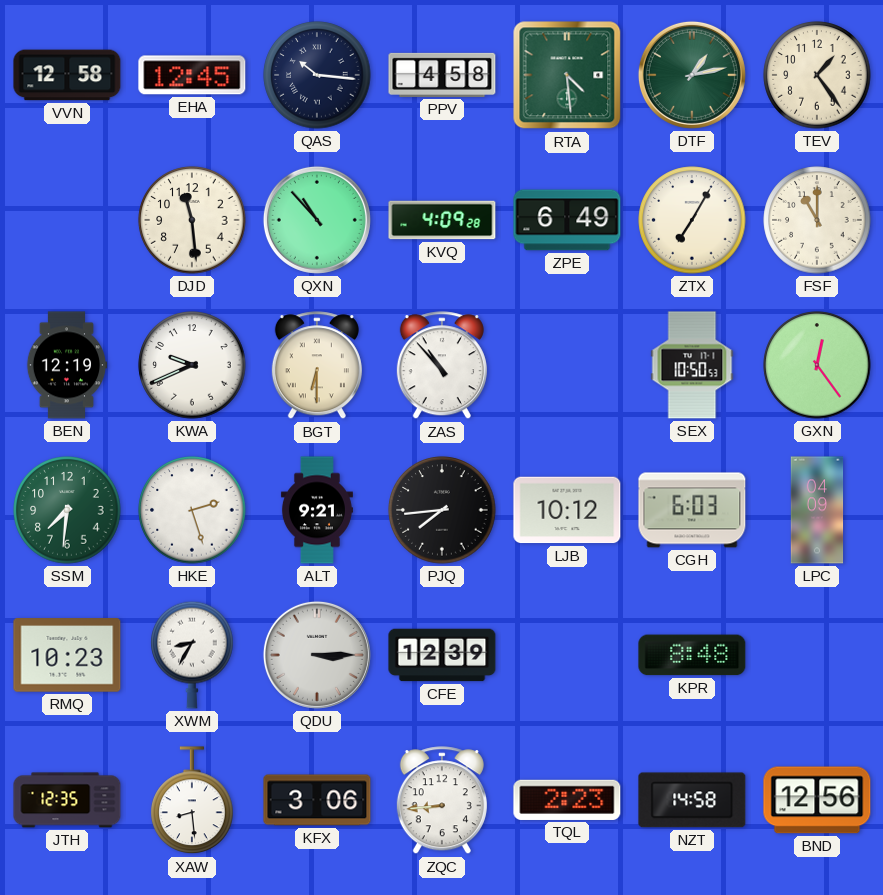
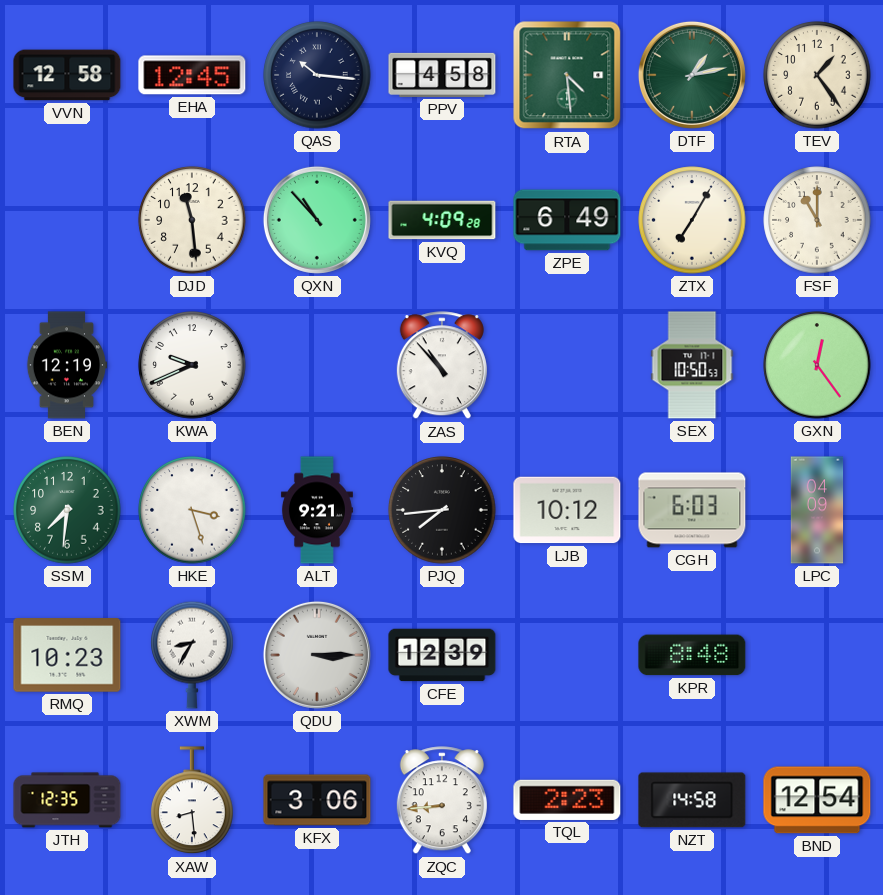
BGT: 6:30 -> none (317, 366)
HKE: 2:27 -> 3:27 (192, 510)
BND: 12:56 -> 12:54 (817, 800)
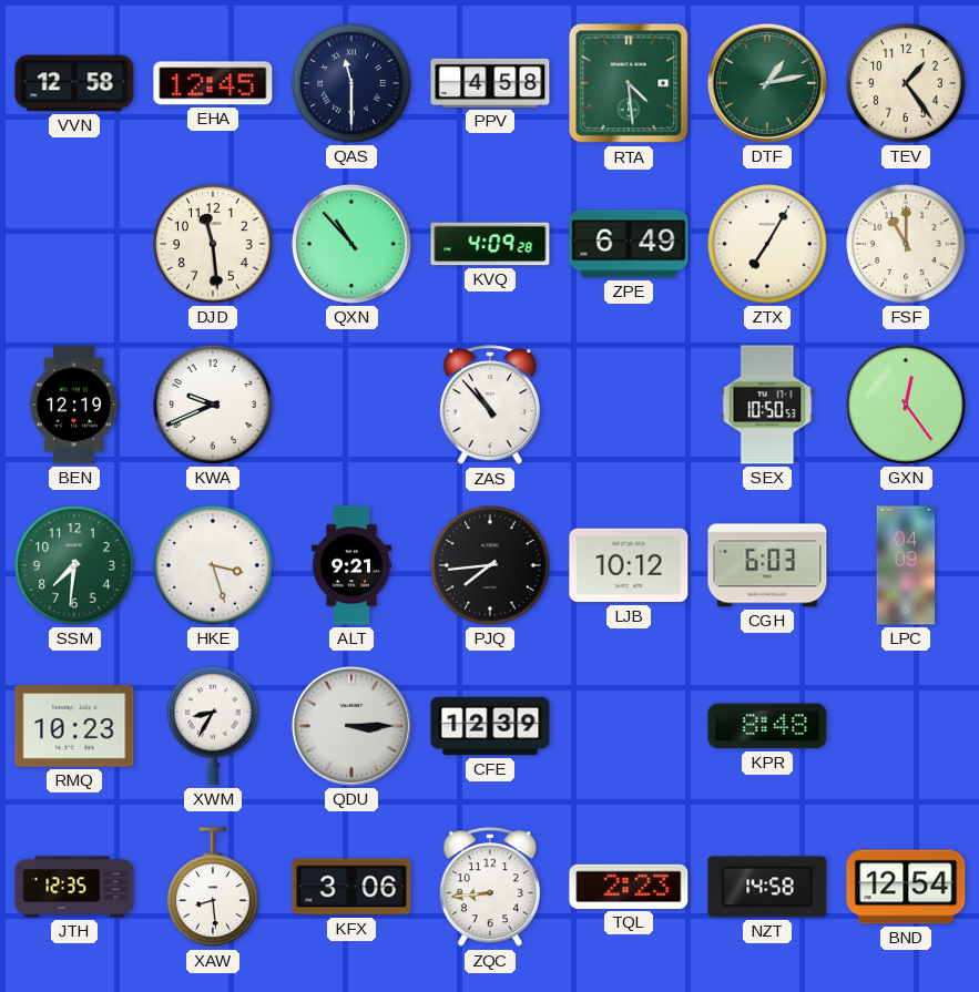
QAS: 10:16 -> 11:30 (351, 83)
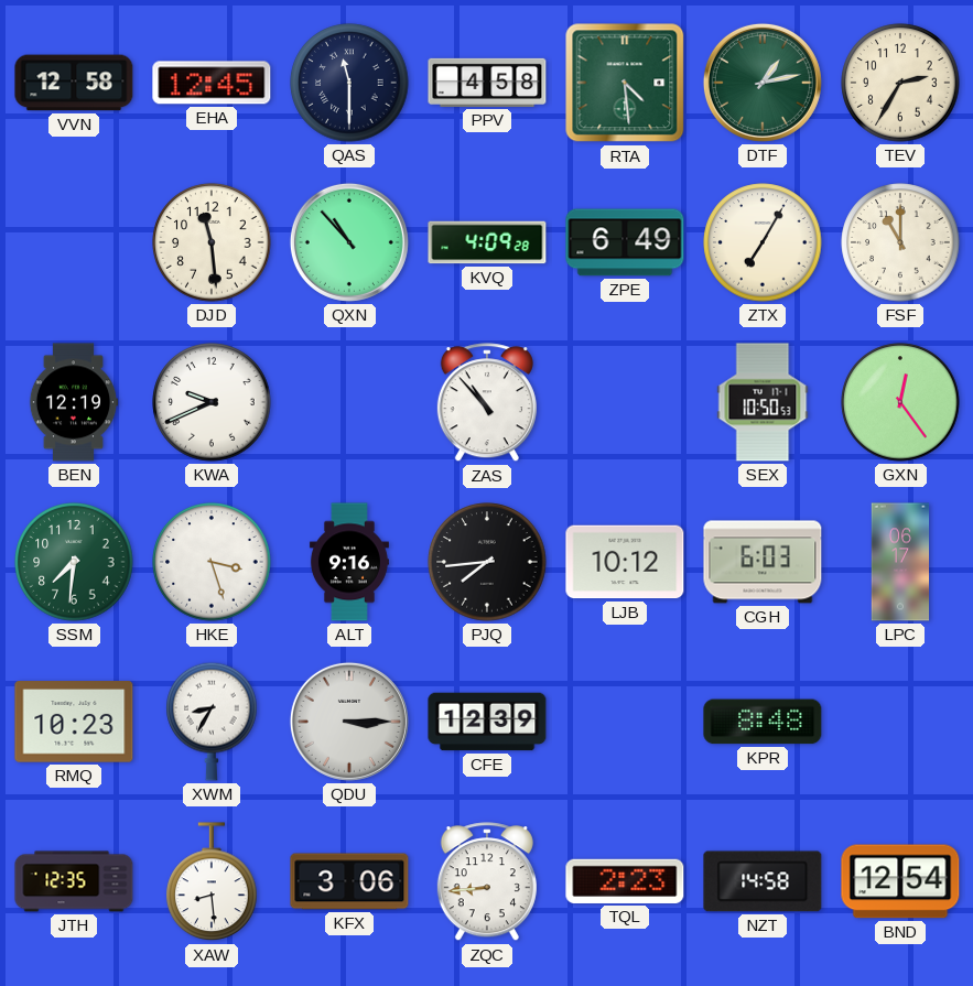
TEV: 1:24 -> 2:35 (900, 83)
ALT: 9:21 -> 9:16 (349, 562)
LPC: 04:09 -> 06:17 (900, 562)
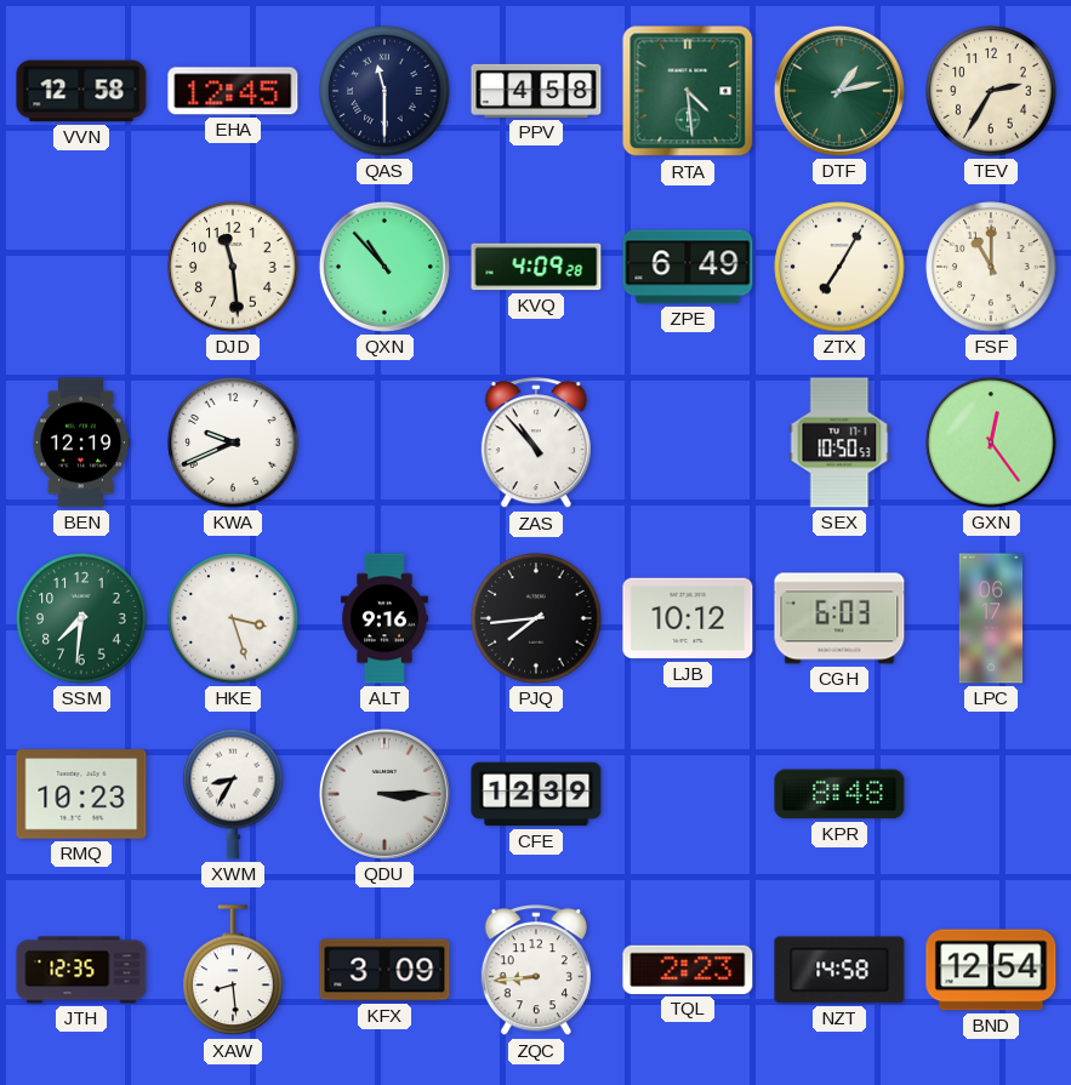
KFX: 3:06 -> 3:09 (384, 970)
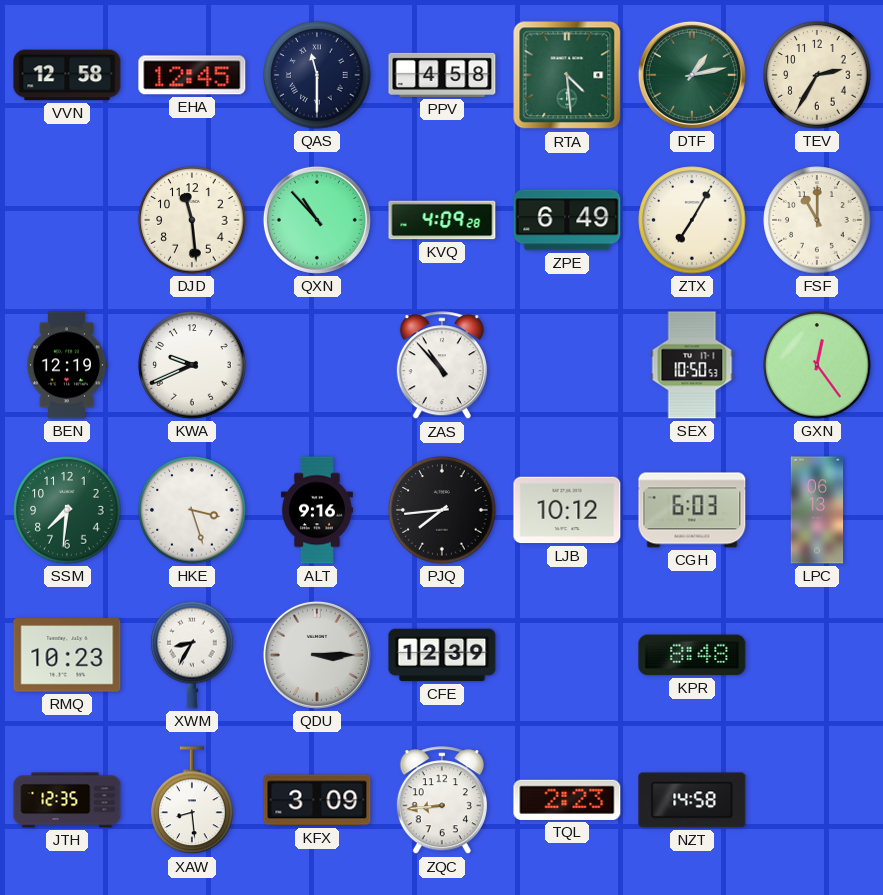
LPC: 06:17 -> 06:13 (817, 510)
BND: 12:54 -> none (991, 970)
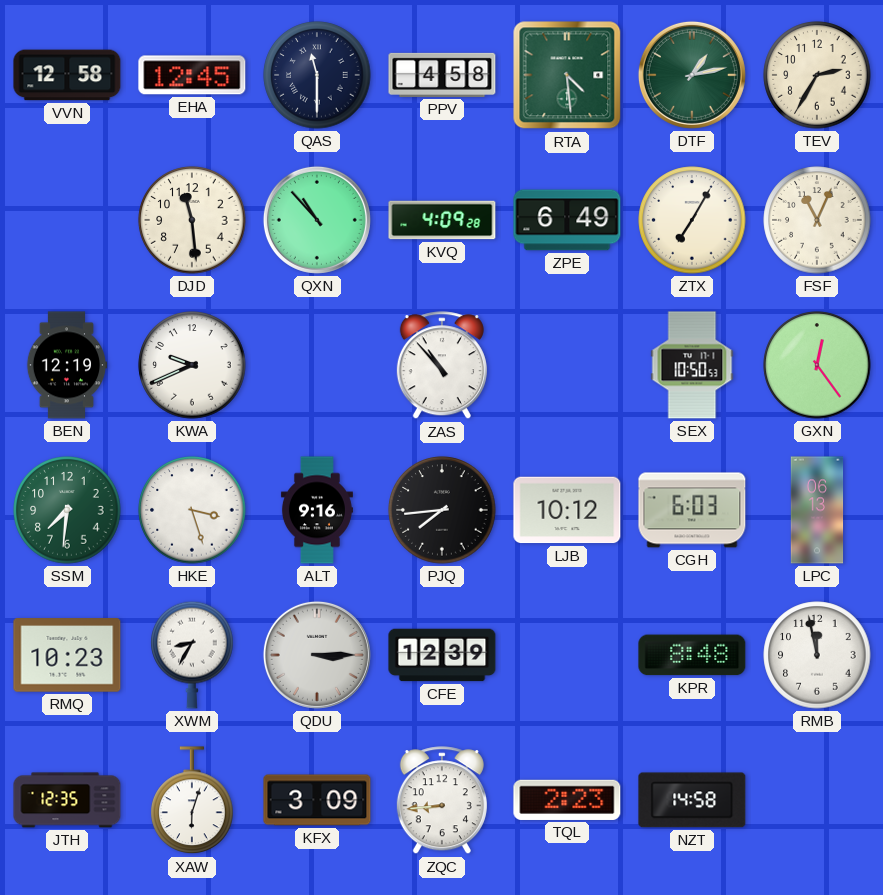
FSF: 11:00 -> 11:04 (817, 220)
RMB: none -> 11:58 (817, 655)
XAW: 8:29 -> 6:03 (192, 801)
